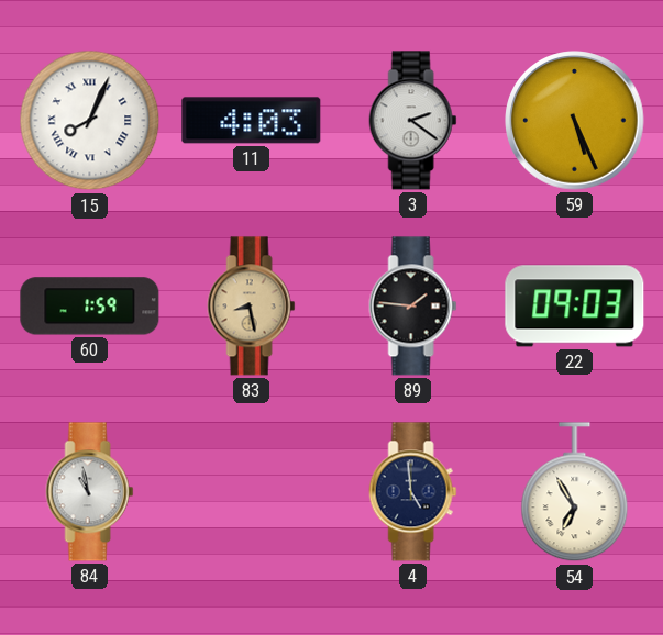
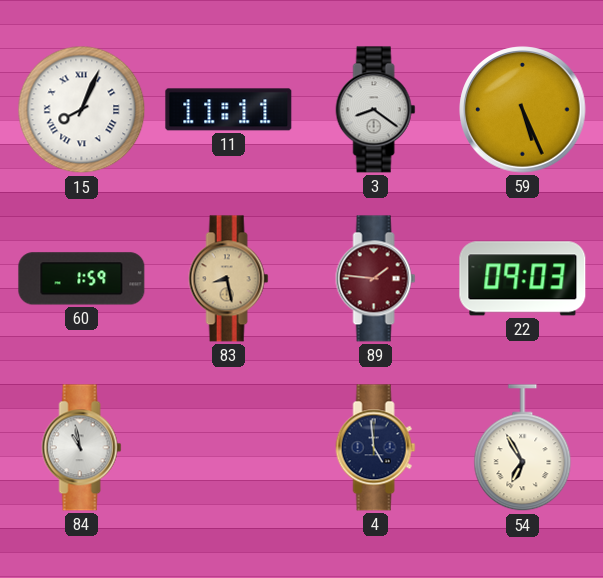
11: 4:03 -> 11:11 (229, 110)
3: 2:21 -> 8:21 (376, 110)
89 dial: black -> burgundy (376, 279)
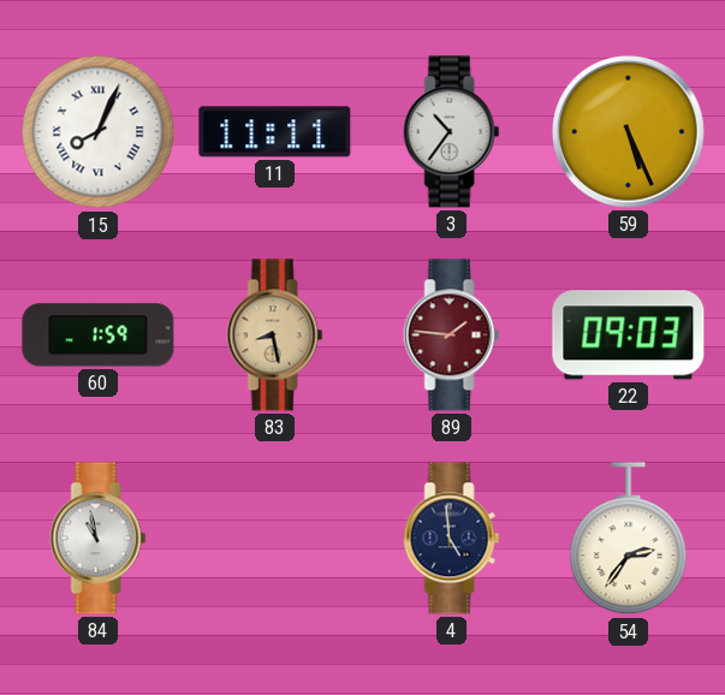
3: 8:21 -> 10:36 (452, 132)
54: 6:55 -> 2:36 (629, 539)
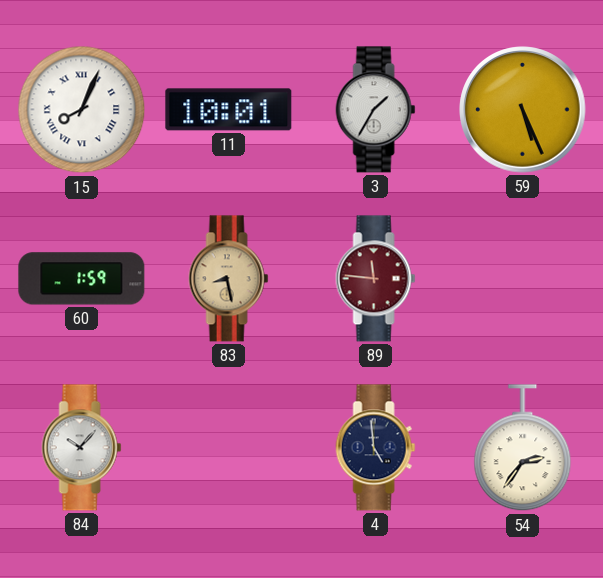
11: 11:11 -> 10:01 (229, 110)
3: 10:36 -> 1:35 (376, 110)
89: 1:46 -> 11:46 (376, 279)
22: 09:03 -> none (629, 335)
84: 10:58 -> 10:07 (82, 448)
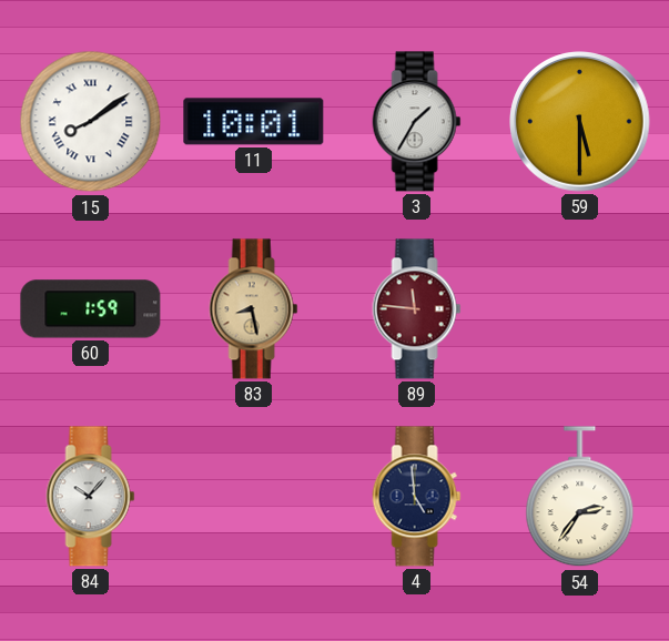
15: 8:04 -> 8:09 (91, 122)
59: 5:26 -> 5:30 (580, 122)
